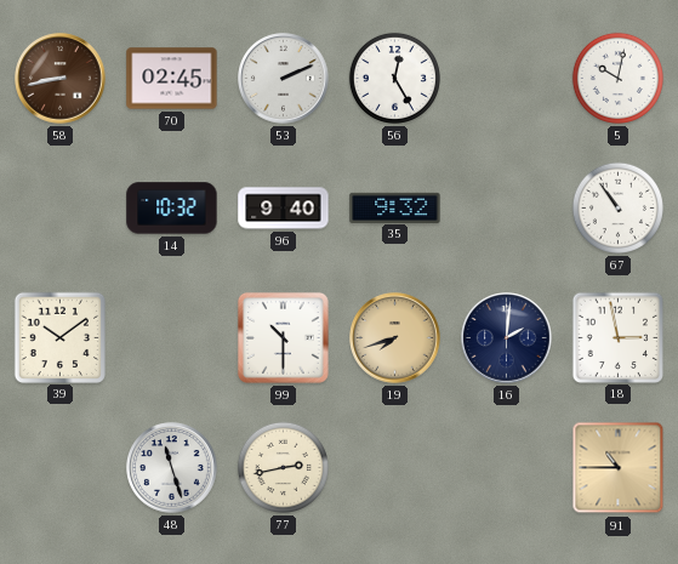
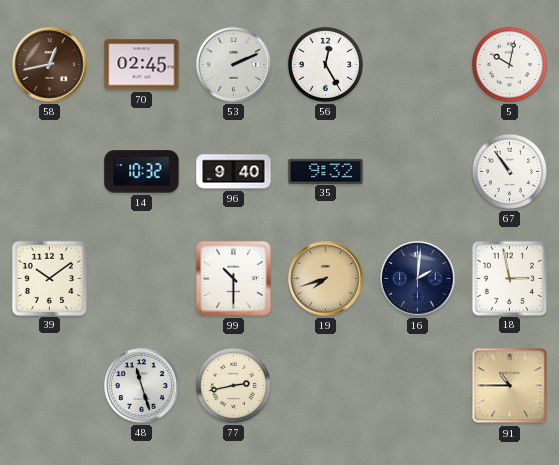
58: 8:43 -> 12:43 (50, 65)
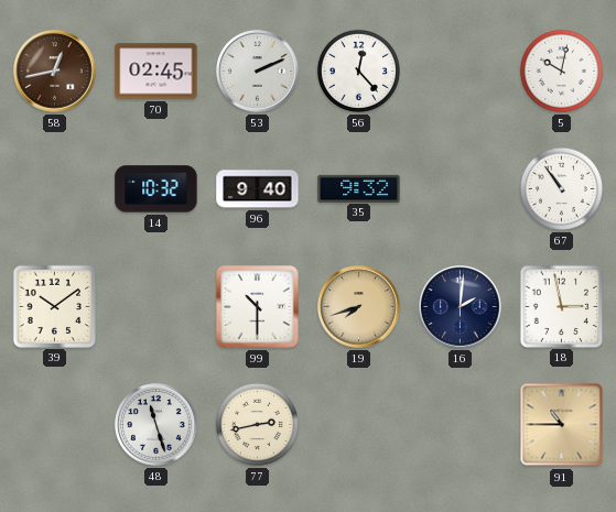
56: 12:25 -> 12:23 (358, 70)
